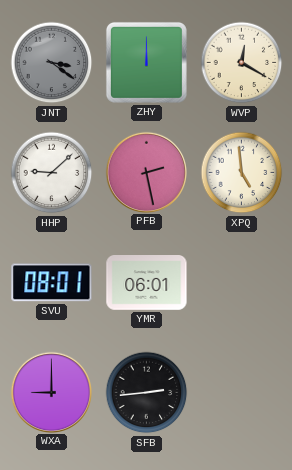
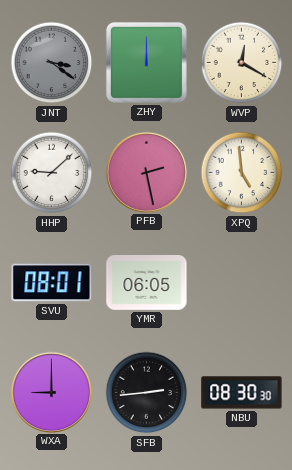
YMR: 06:01 -> 06:05 (147, 283)
NBU: none -> 08:30 (242, 393)
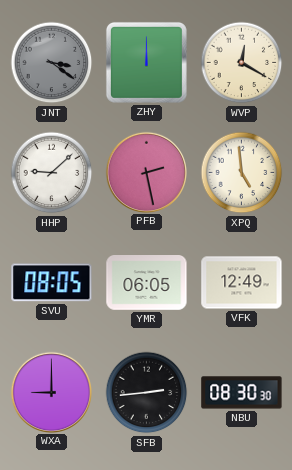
SVU: 08:01 -> 08:05 (52, 283)
VFK: none -> 12:49 (242, 283)
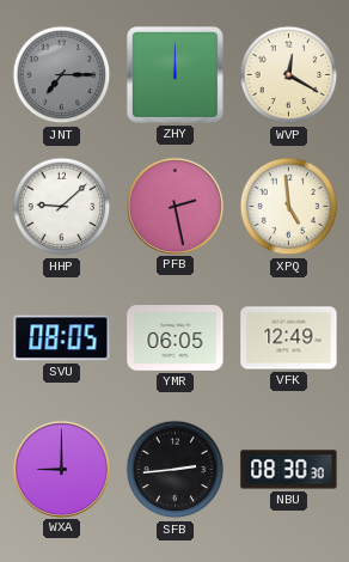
JNT: 3:21 -> 7:15 (62, 75)
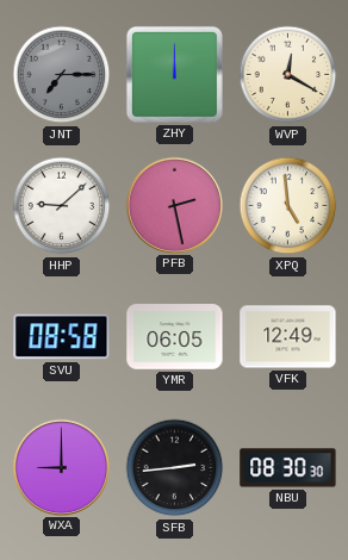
SVU: 08:05 -> 08:58 (62, 337)
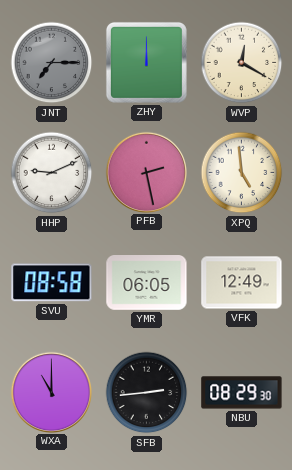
HHP: 9:08 -> 9:11 (52, 173)
WXA: 9:00 -> 11:00 (51, 392)
NBU: 08:30 -> 08:29 (242, 393)
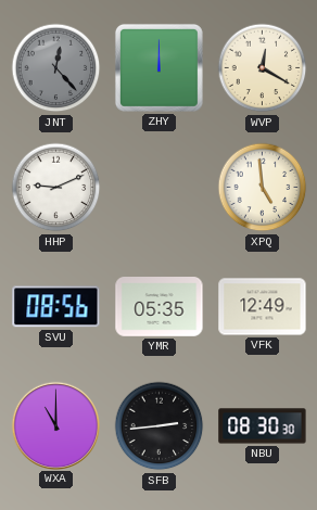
JNT: 7:15 -> 12:23 (56, 68)
PFB: 2:28 -> none (146, 172)
SVU: 08:58 -> 08:56 (56, 307)
YMR: 06:05 -> 05:35 (160, 307)
NBU: 08:29 -> 08:30 (263, 426)
